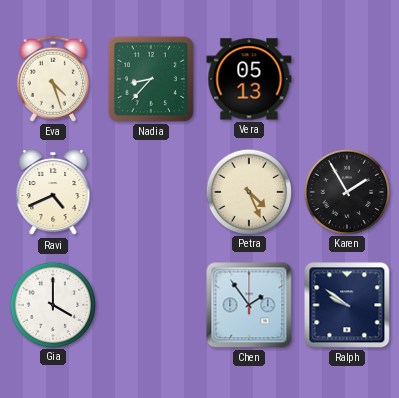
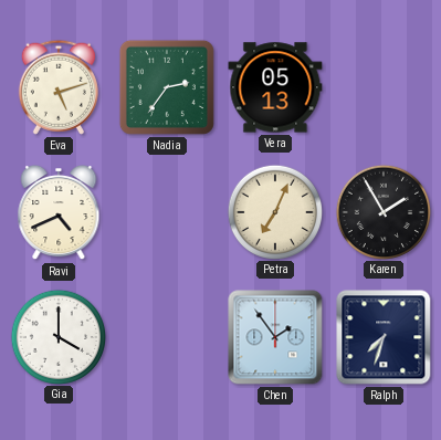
Eva: 4:27 -> 5:12 (59, 87)
Nadia: 8:37 -> 2:36 (167, 87)
Petra: 4:26 -> 7:04 (274, 211)
Ralph: 9:51 -> 7:33 (384, 337)
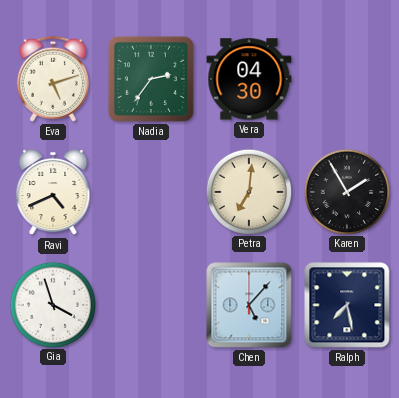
Vera: 05:13 -> 04:30 (249, 79)
Petra: 7:04 -> 7:01 (248, 191)
Gia: 4:00 -> 3:57 (52, 304)
Chen: 1:54 -> 5:07 (249, 305)
Ralph: 7:33 -> 7:28 (347, 305)
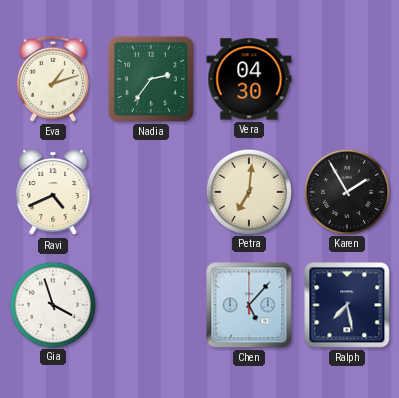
Eva: 5:12 -> 1:12 (53, 79)
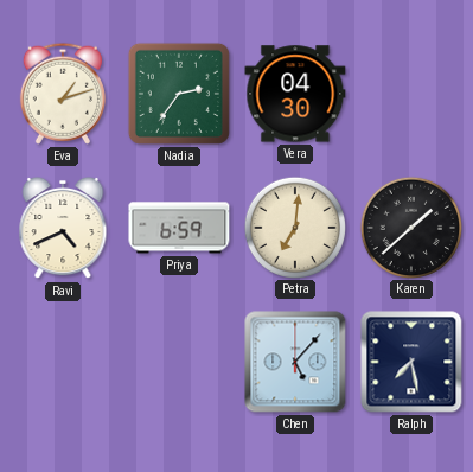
Priya: none -> 6:59 (179, 228)
Karen: 1:55 -> 1:38 (410, 227)
Gia: 3:57 -> none (52, 304)
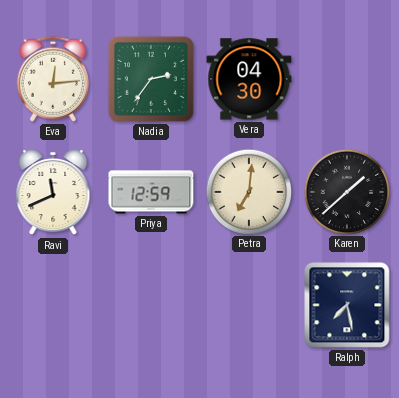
Eva: 1:12 -> 12:14 (53, 79)
Ravi: 4:41 -> 11:41 (53, 192)
Priya: 6:59 -> 12:59 (151, 192)
Chen: 5:07 -> none (295, 362)
